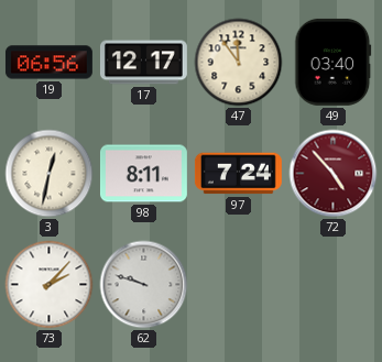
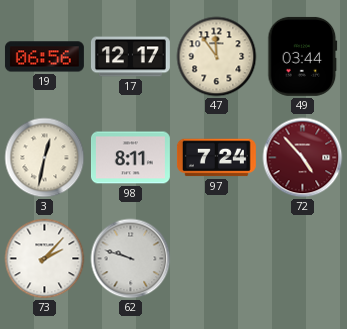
49: 03:40 -> 03:44 (303, 56)
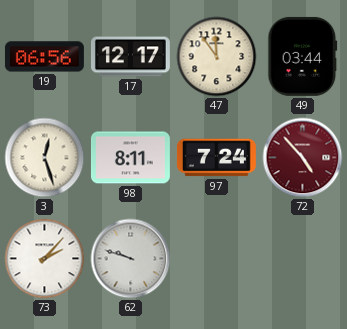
3: 12:32 -> 12:27 (45, 158)
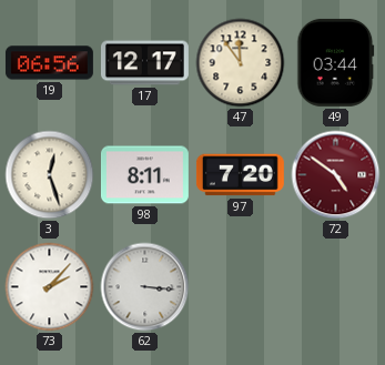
97: 7:24 -> 7:20 (240, 175)
72: 4:53 -> 4:51 (336, 175)
62: 9:48 -> 3:16 (145, 287)
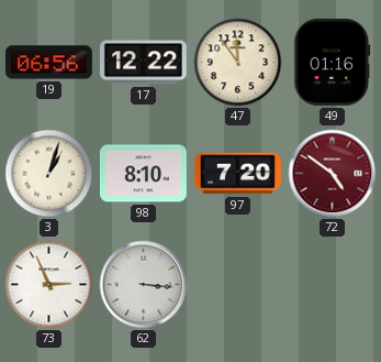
17: 12:17 -> 12:22 (143, 63)
49: 03:44 -> 01:16 (333, 62)
3: 12:27 -> 1:03 (49, 174)
98: 8:11 -> 8:10 (143, 174)
73: 2:07 -> 2:56 (49, 285)
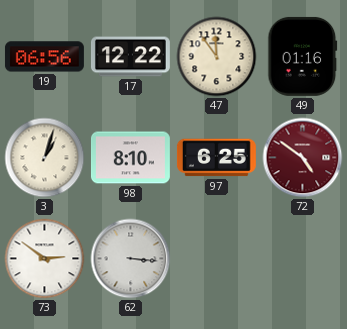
97: 7:20 -> 6:25 (216, 158)
73: 2:56 -> 2:51 (45, 259)
